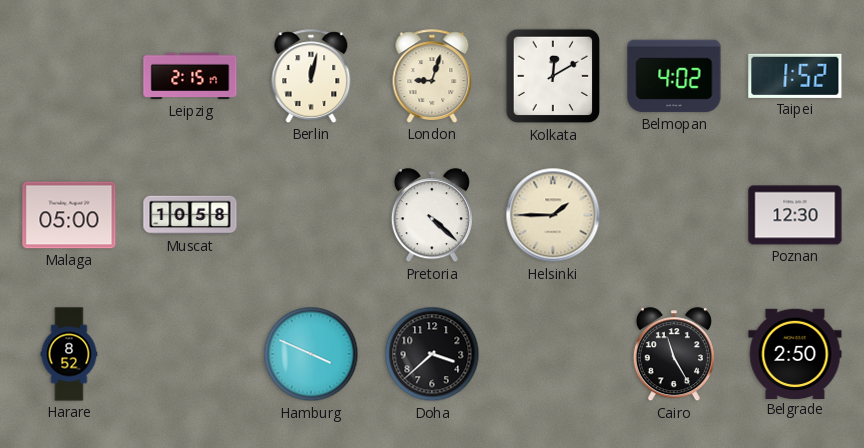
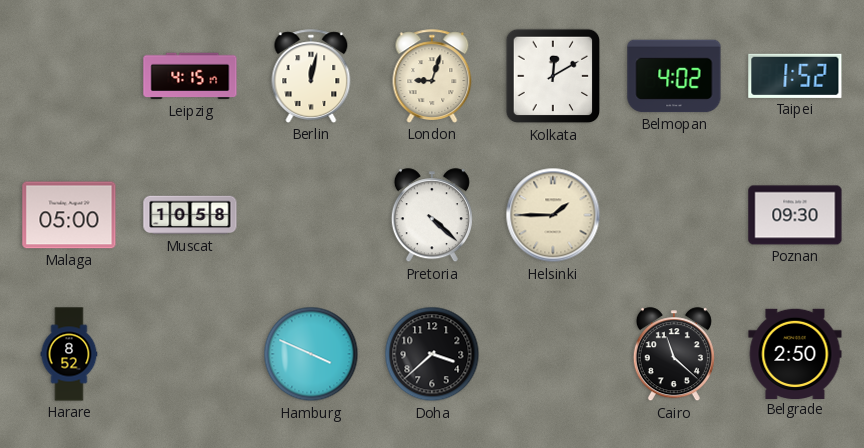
Leipzig: 2:15 -> 4:15 (190, 76)
Poznan: 12:30 -> 09:30 (795, 215)
Cairo: 11:25 -> 11:22 (674, 355)
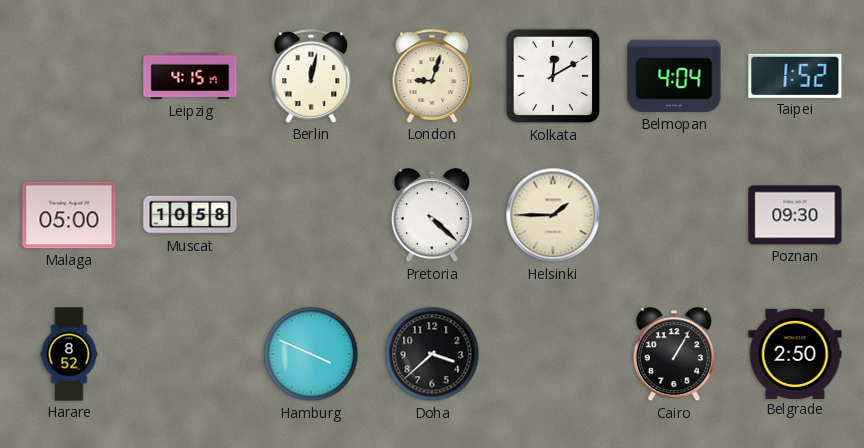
Belmopan: 4:02 -> 4:04 (674, 76)
Cairo: 11:22 -> 1:05 (674, 355)
